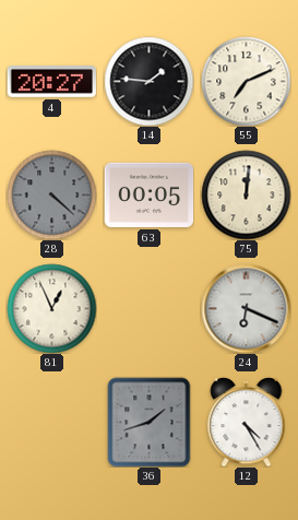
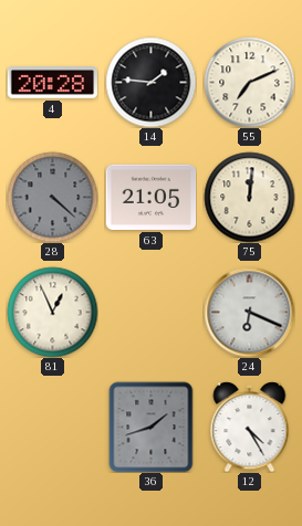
4: 20:27 -> 20:28 (52, 83)
63: 00:05 -> 21:05 (150, 197)
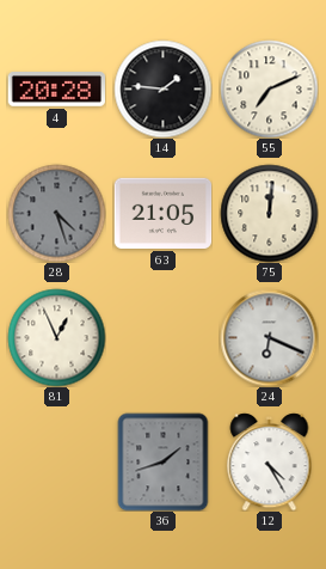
28: 4:22 -> 4:27 (56, 213)
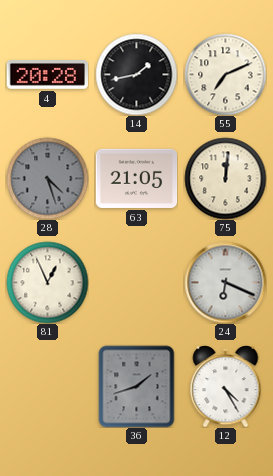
14: 1:46 -> 1:43 (136, 74)
